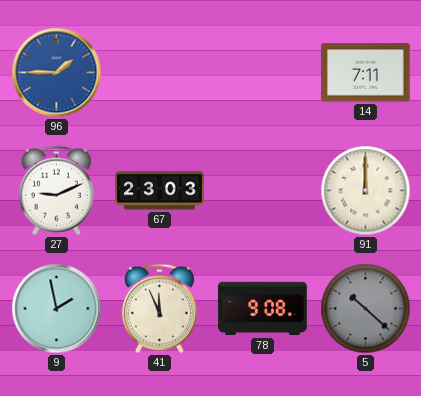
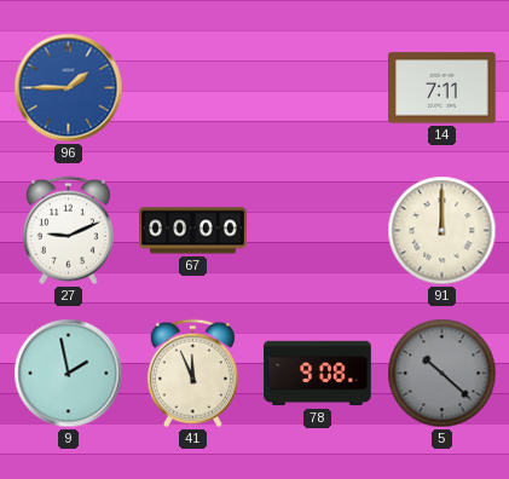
67: 23:03 -> 00:00 (193, 231)
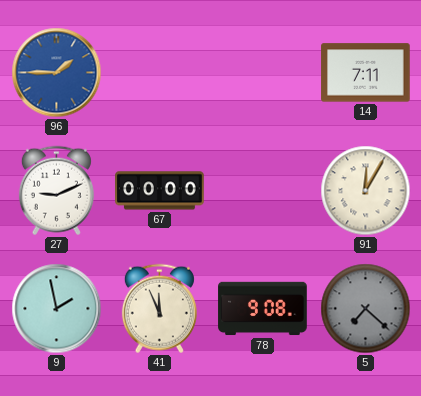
91: 12:00 -> 12:05 (366, 191)
5: 10:22 -> 7:22 (366, 309)
